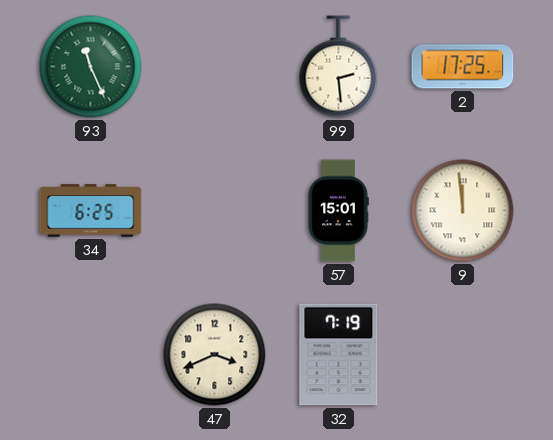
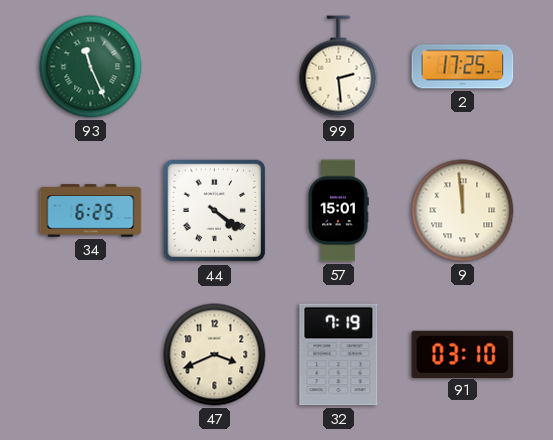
44: none -> 4:21 (215, 211)
91: none -> 03:10 (463, 354)
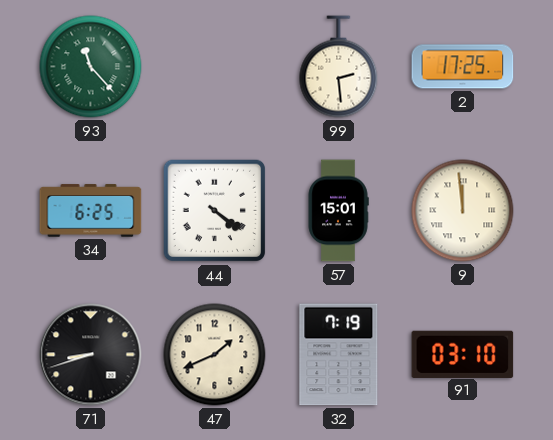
93: 11:26 -> 11:23 (91, 67)
71: none -> 8:42 (91, 355)
47: 3:41 -> 1:41 (215, 355)
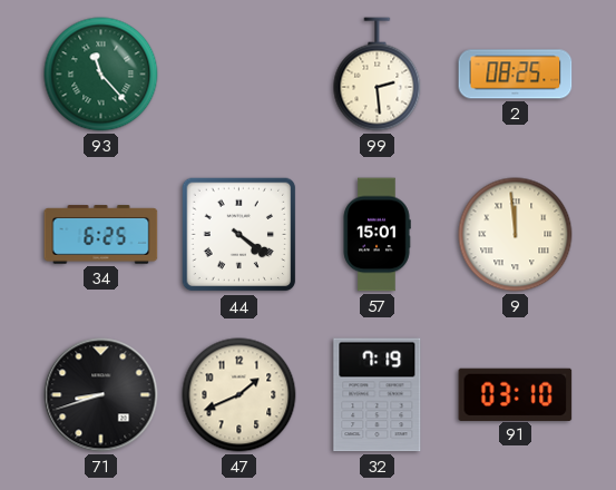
2: 17:25 -> 08:25 (516, 75)
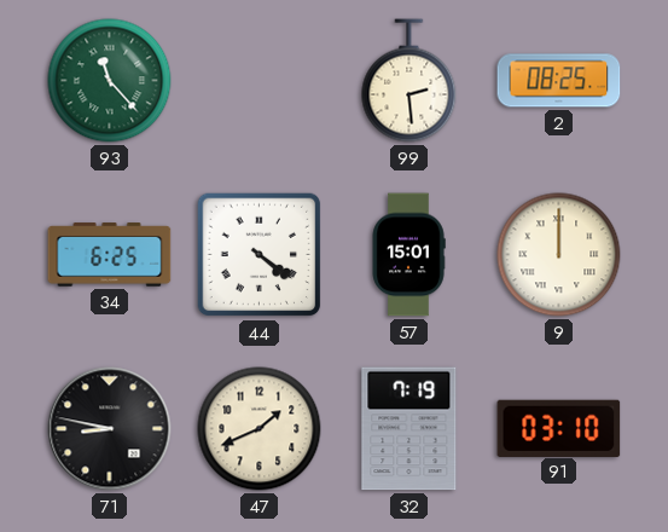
9: 11:59 -> 12:00 (559, 255)
71: 8:42 -> 8:47 (110, 429)
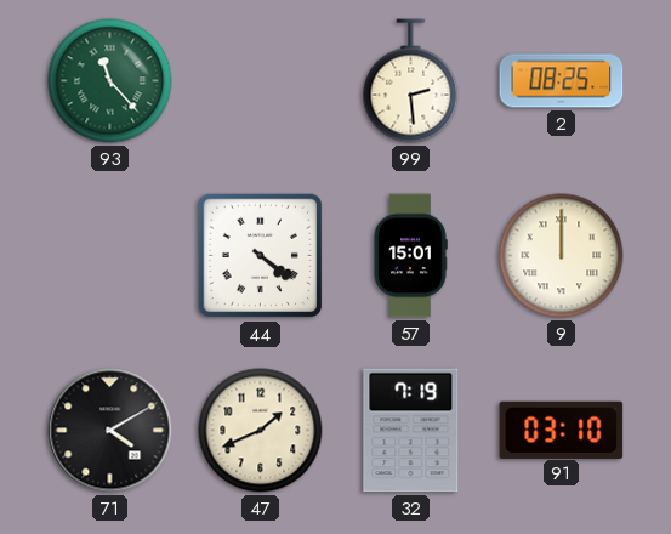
34: 6:25 -> none (110, 255)
71: 8:47 -> 4:10 (110, 431)
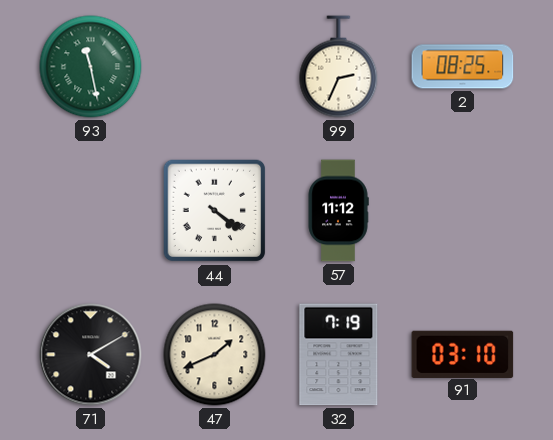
93: 11:23 -> 11:28 (91, 67)
99: 2:29 -> 2:34 (339, 67)
57: 15:01 -> 11:12 (338, 211)
9: 12:00 -> none (562, 256)
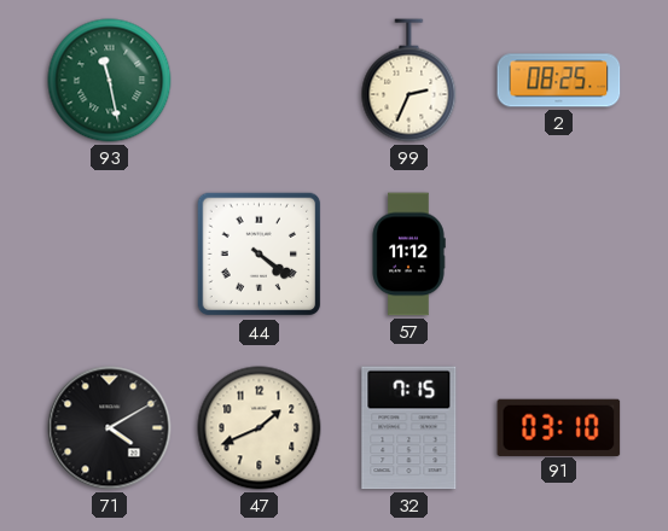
32: 7:19 -> 7:15 (409, 428)
